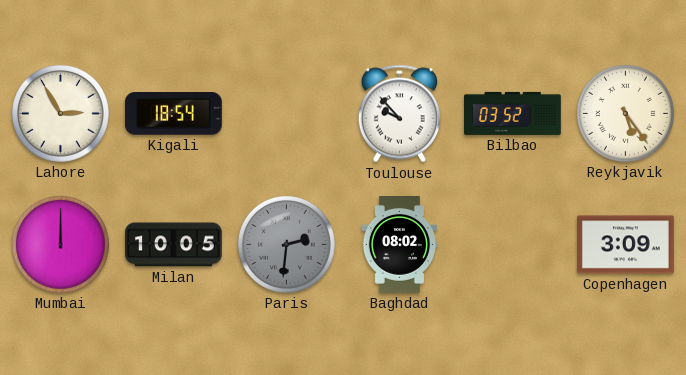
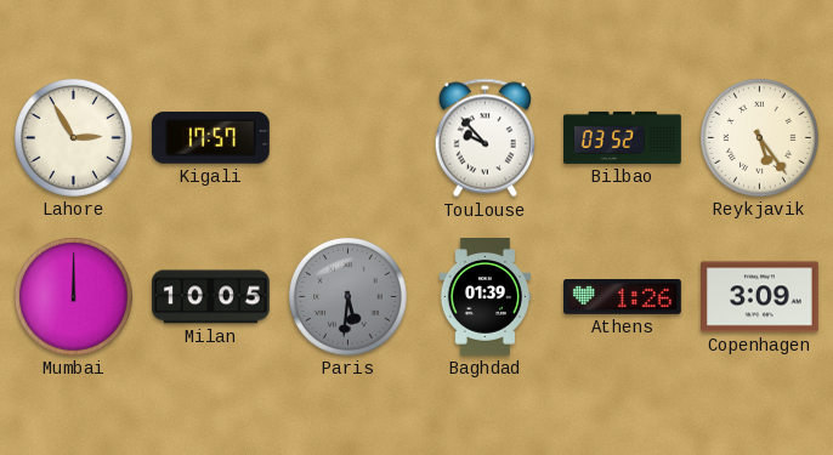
Kigali: 18:54 -> 17:57 (210, 138)
Paris: 2:31 -> 5:31 (347, 296)
Baghdad: 08:02 -> 01:39 (484, 297)
Athens: none -> 1:26 (623, 297)
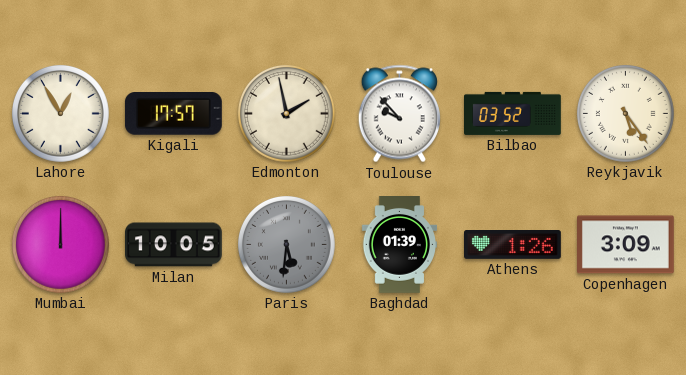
Lahore: 2:55 -> 12:55 (60, 113)
Edmonton: none -> 1:58 (286, 113)
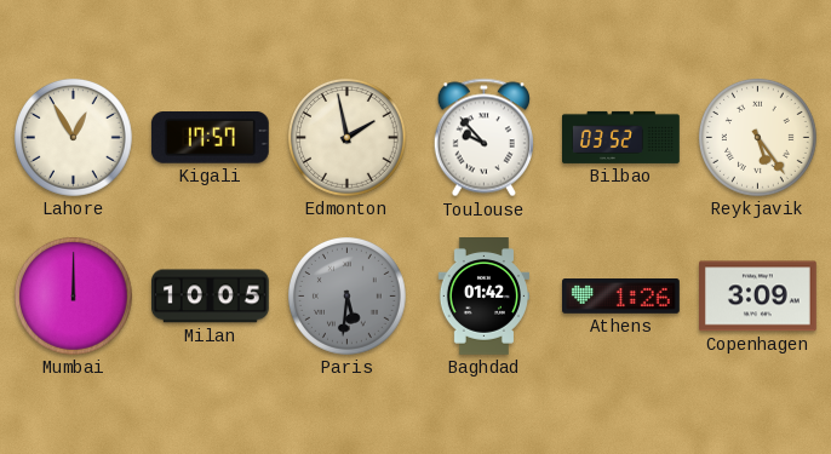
Baghdad: 01:39 -> 01:42 (483, 297)
